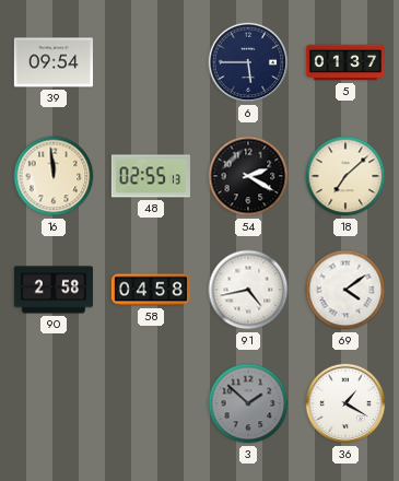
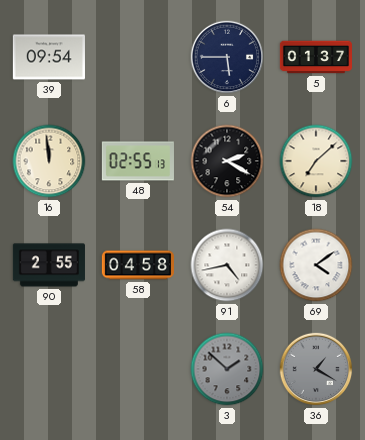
90: 2:58 -> 2:55 (49, 265)
36 dial: white -> grey (316, 369)
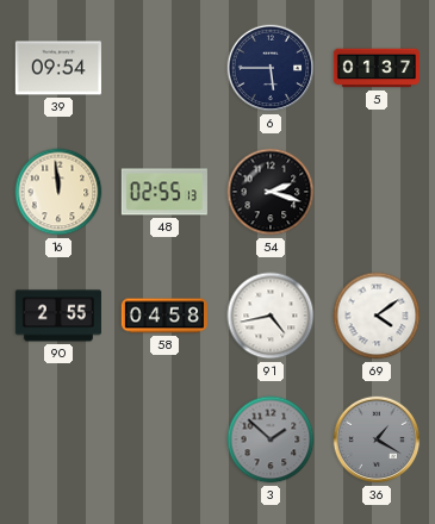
54: 2:20 -> 2:18 (271, 192)
18: 7:08 -> none (316, 161)
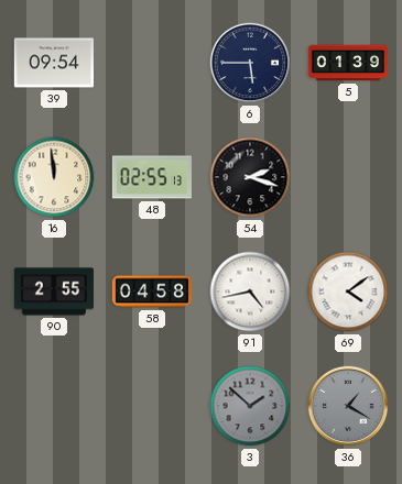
5: 01:37 -> 01:39 (347, 63)
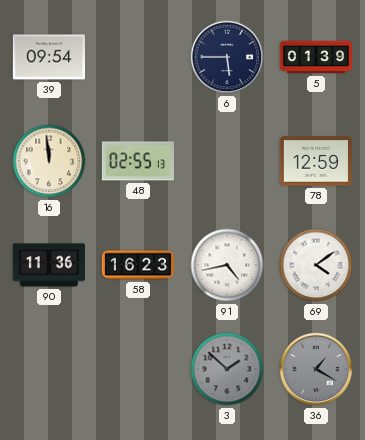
54: 2:18 -> none (250, 177)
78: none -> 12:59 (316, 161)
90: 2:55 -> 11:36 (49, 265)
58: 04:58 -> 16:23 (138, 265)
